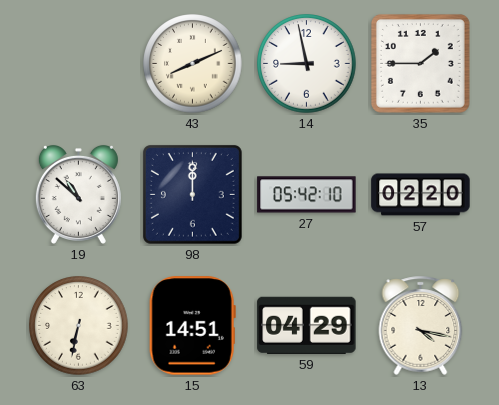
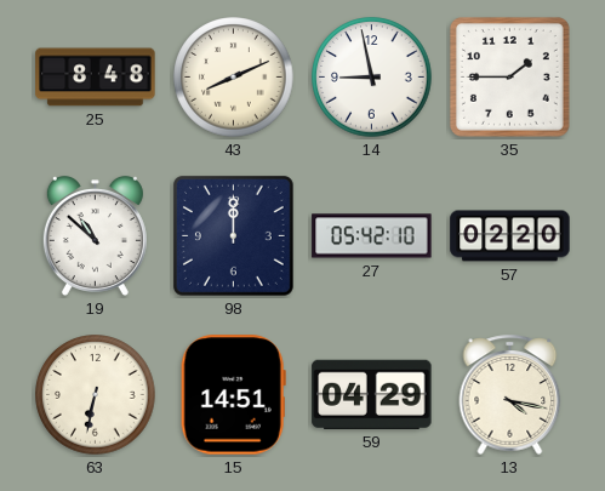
25: none -> 8:48 (96, 78)
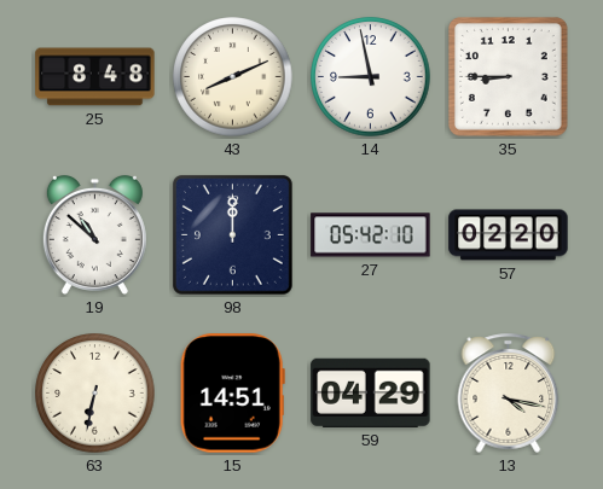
35: 1:45 -> 8:45 (509, 77)
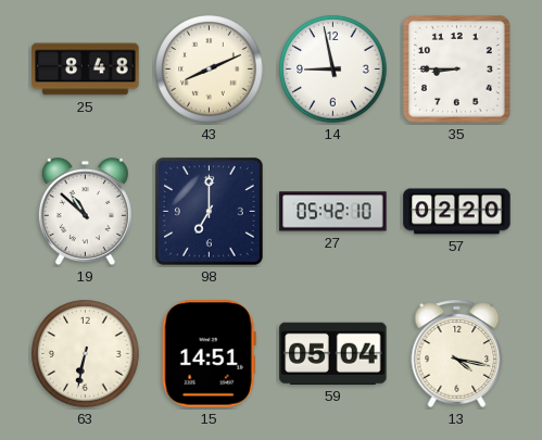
98: 12:00 -> 7:00 (209, 211)
59: 04:29 -> 05:04 (333, 353)
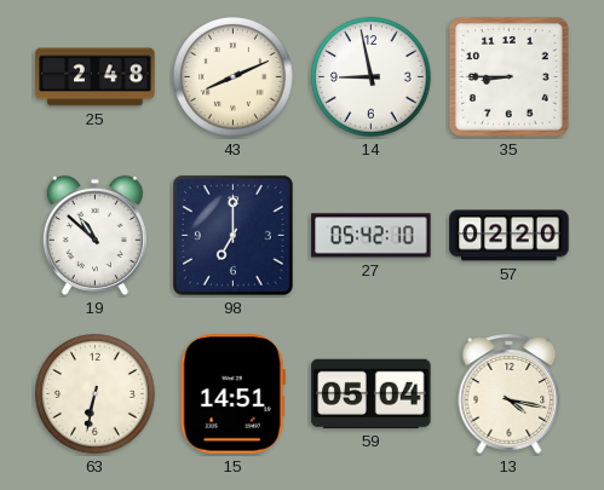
25: 8:48 -> 2:48 (96, 77)
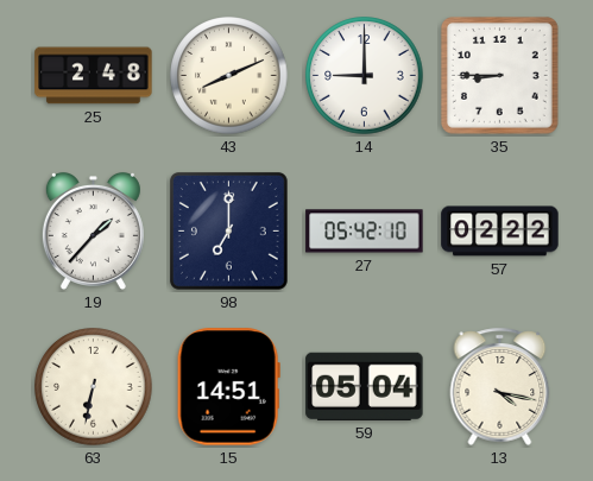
14: 8:58 -> 9:00 (365, 76)
19: 10:52 -> 1:37 (93, 230)
57: 02:20 -> 02:22 (500, 232)
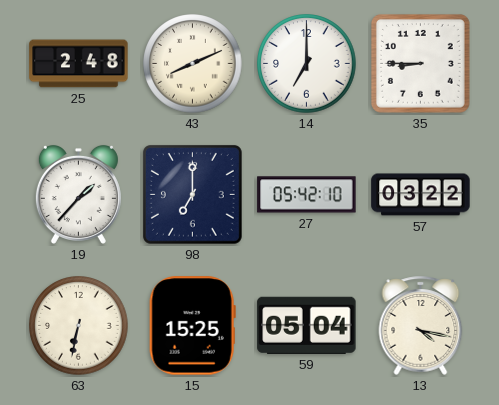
14: 9:00 -> 7:00 (307, 64)
57: 02:22 -> 03:22 (421, 195)
15: 14:51 -> 15:25 (192, 326)
